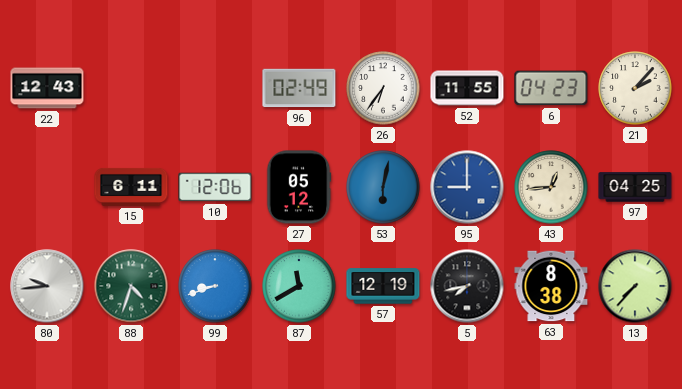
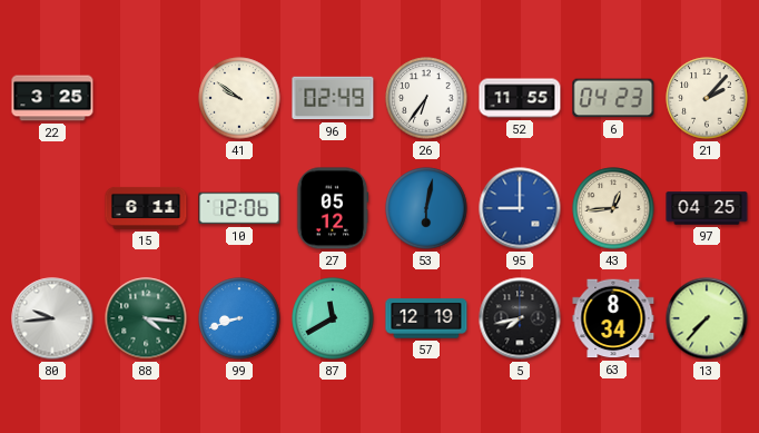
22: 12:43 -> 3:25 (52, 98)
41: none -> 9:51 (239, 98)
88: 4:33 -> 4:16 (146, 318)
63: 8:38 -> 8:34 (613, 318)
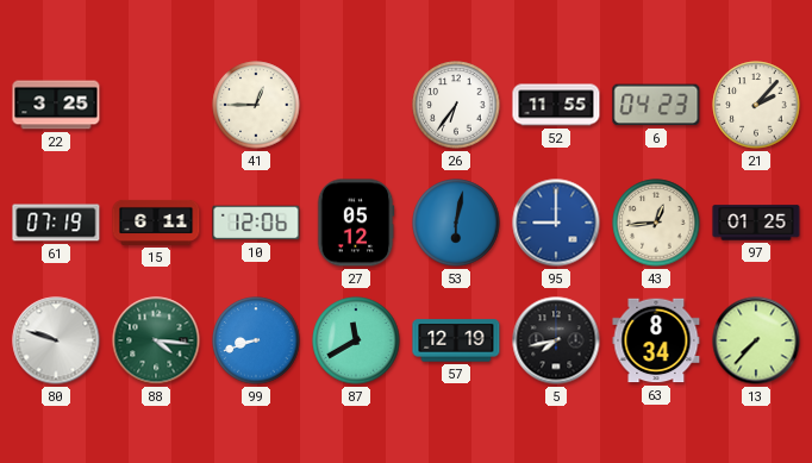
41: 9:51 -> 12:45 (256, 105)
96: 02:49 -> none (333, 98)
61: none -> 07:19 (56, 223)
97: 04:25 -> 01:25 (756, 223)
80: 9:44 -> 9:48 (56, 340)
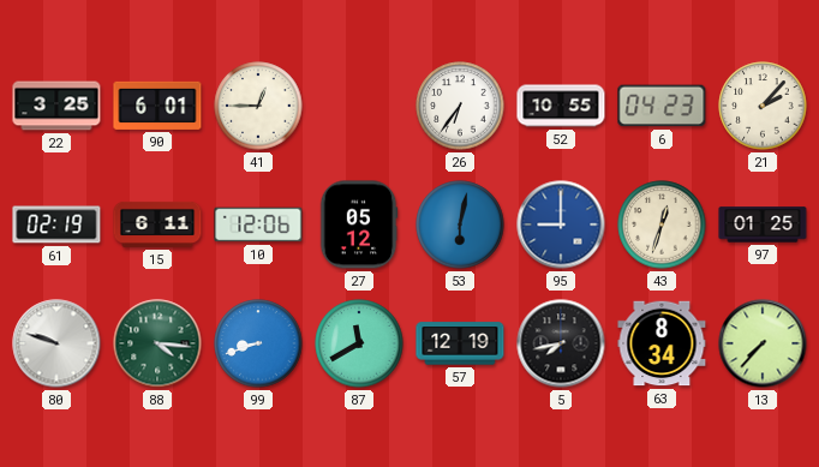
90: none -> 6:01 (157, 106)
52: 11:55 -> 10:55 (561, 106)
61: 07:19 -> 02:19 (56, 224)
43: 12:44 -> 12:33 (662, 224)
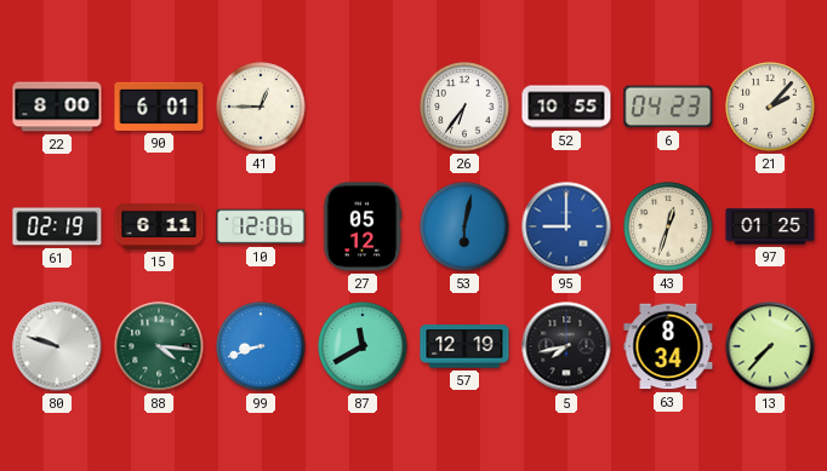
22: 3:25 -> 8:00 (57, 107)
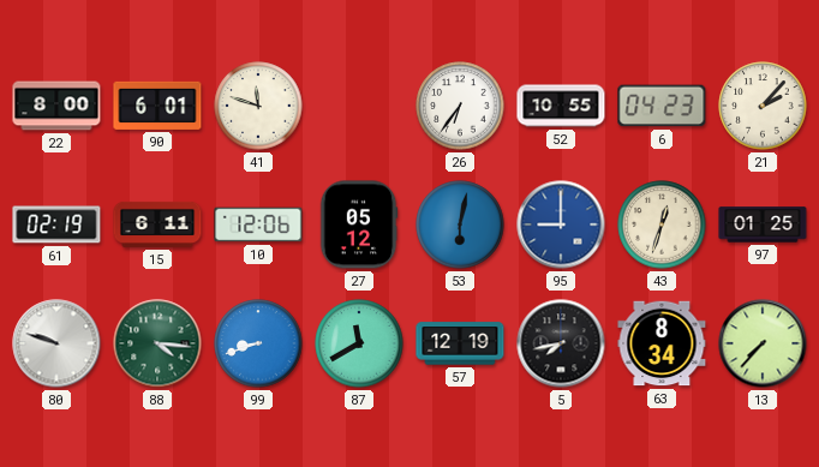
41: 12:45 -> 11:48 (258, 106)
